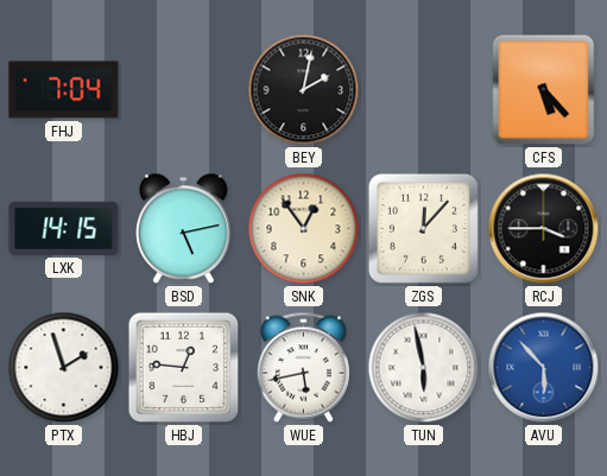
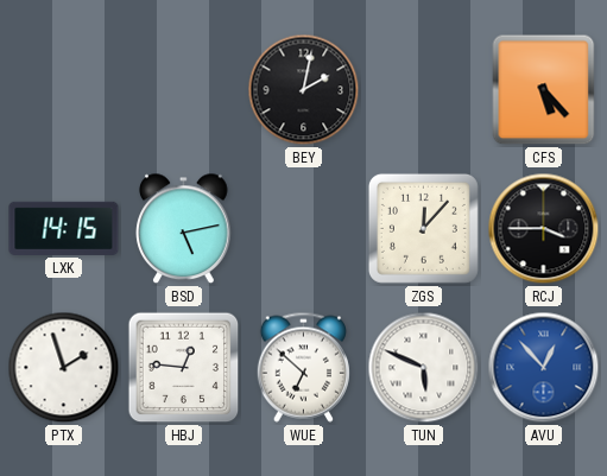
FHJ: 7:04 -> none (64, 90)
SNK: 12:54 -> none (304, 229)
WUE: 5:43 -> 6:52 (303, 367)
TUN: 5:58 -> 5:49 (424, 368)
AVU: 5:53 -> 12:53 (544, 368)
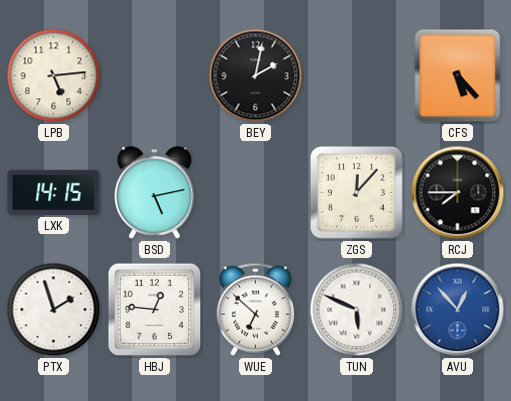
LPB: none -> 5:14 (54, 76)
RCJ: 3:45 -> 7:45 (458, 193)
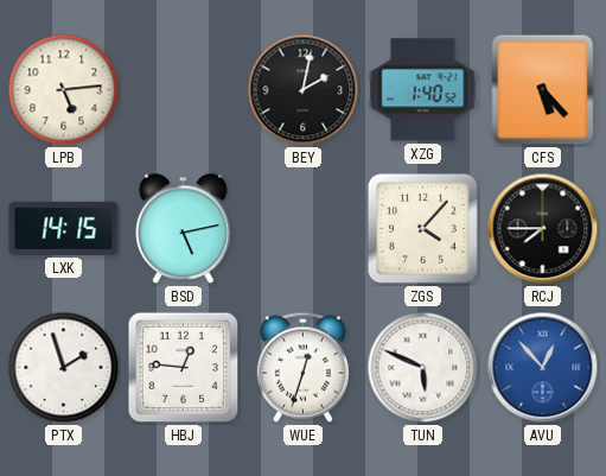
XZG: none -> 1:40 (423, 90)
ZGS: 12:07 -> 4:07 (422, 228)
WUE: 6:52 -> 12:33 (302, 367)
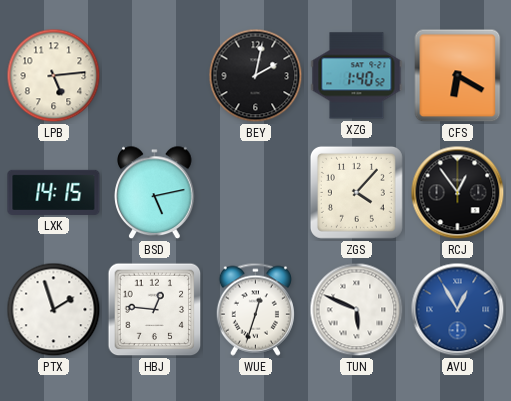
CFS: 5:23 -> 6:20 (458, 76)
RCJ: 7:45 -> 12:54 (458, 193)
AVU: 12:53 -> 12:55 (458, 310)
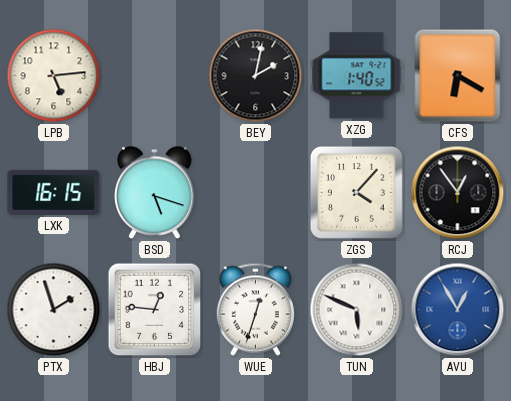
LXK: 14:15 -> 16:15 (54, 192)
BSD: 5:13 -> 5:18 (155, 193)
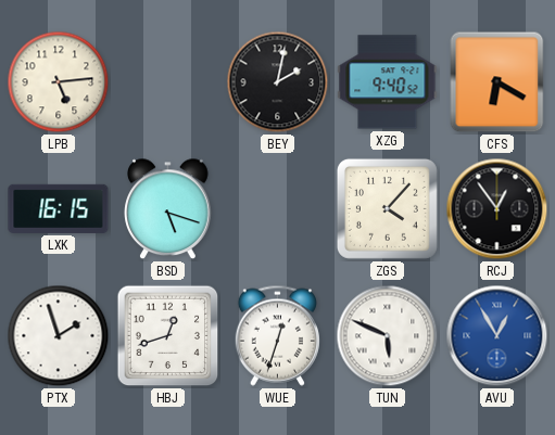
XZG: 1:40 -> 9:40 (388, 82)
HBJ: 12:46 -> 12:42 (168, 336)
